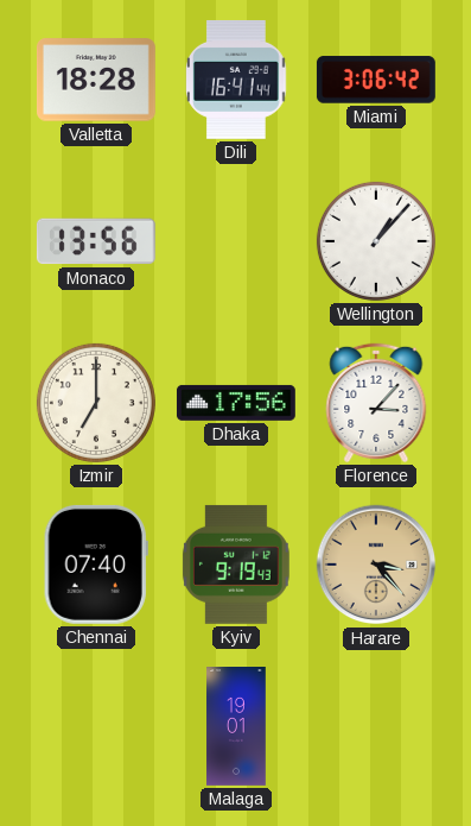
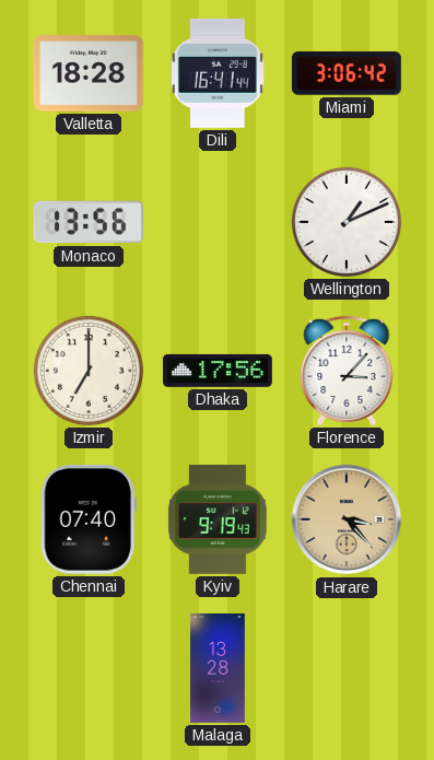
Wellington: 1:07 -> 1:11 (347, 222)
Malaga: 19:01 -> 13:28 (218, 669)
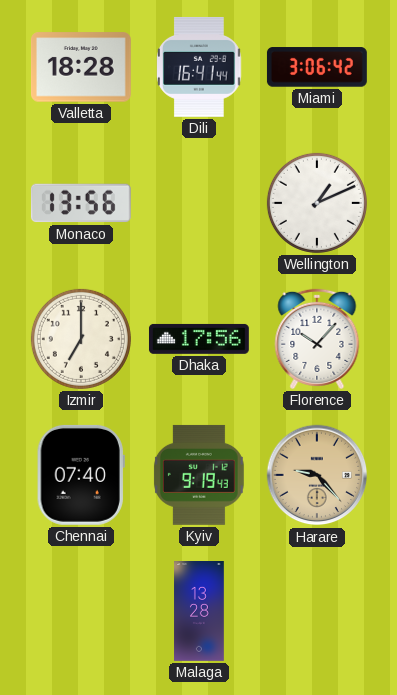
Florence: 3:07 -> 10:07 (317, 339)
Harare: 3:23 -> 9:23 (317, 475)
